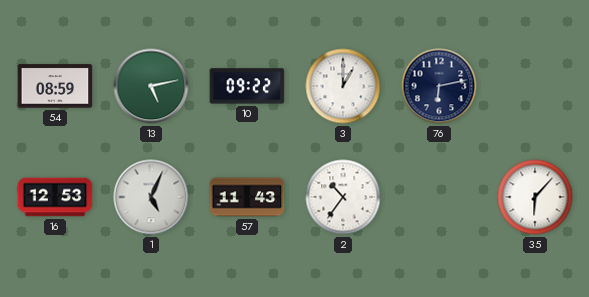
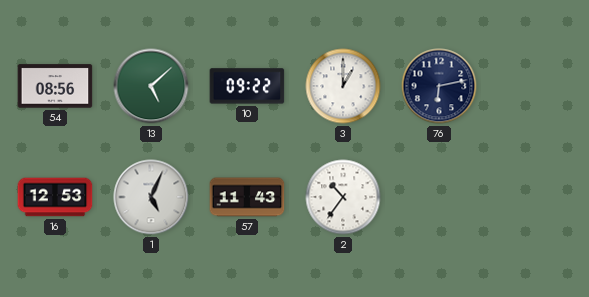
54: 08:59 -> 08:56 (55, 86)
13: 5:13 -> 5:08 (151, 86)
35: 6:07 -> none (535, 197)
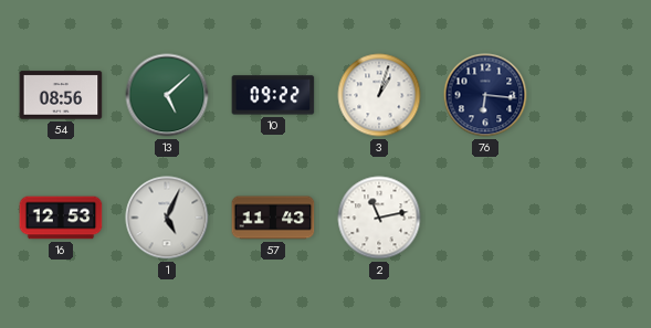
3: 1:00 -> 1:03 (379, 95)
76: 6:13 -> 6:16 (485, 95)
2: 10:36 -> 11:13 (379, 218)
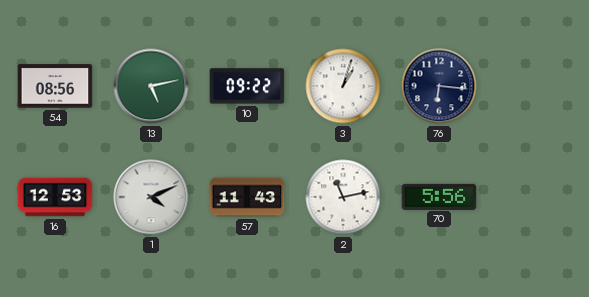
13: 5:08 -> 5:13 (151, 86)
1: 5:04 -> 4:11 (151, 197)
70: none -> 5:56 (439, 196)
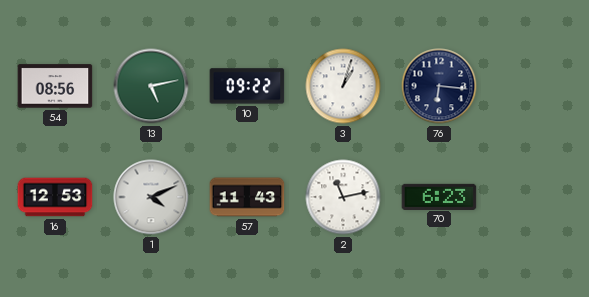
70: 5:56 -> 6:23 (439, 196)
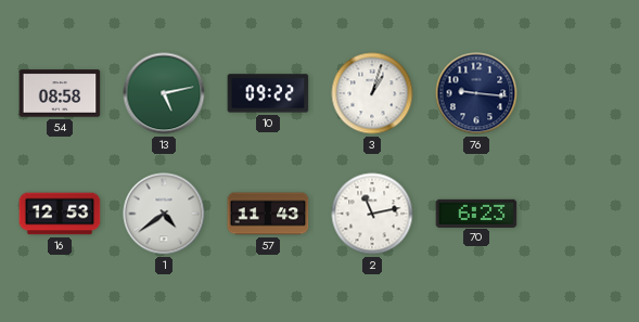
54: 08:56 -> 08:58 (60, 93)
76: 6:16 -> 9:16 (476, 93)
1: 4:11 -> 4:39 (164, 214)
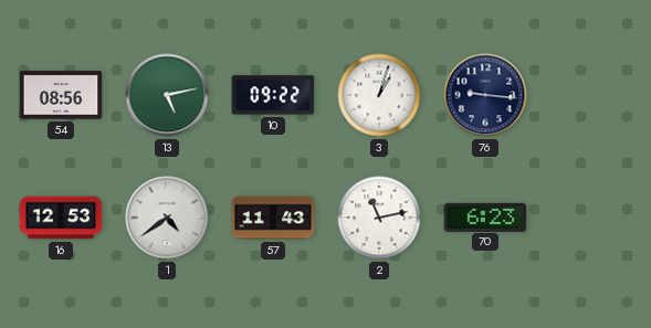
54: 08:58 -> 08:56 (61, 95)
